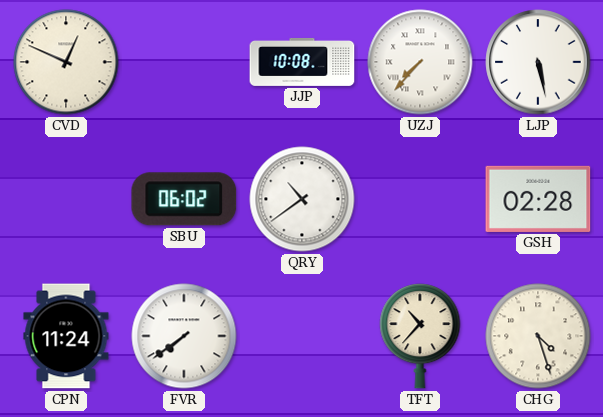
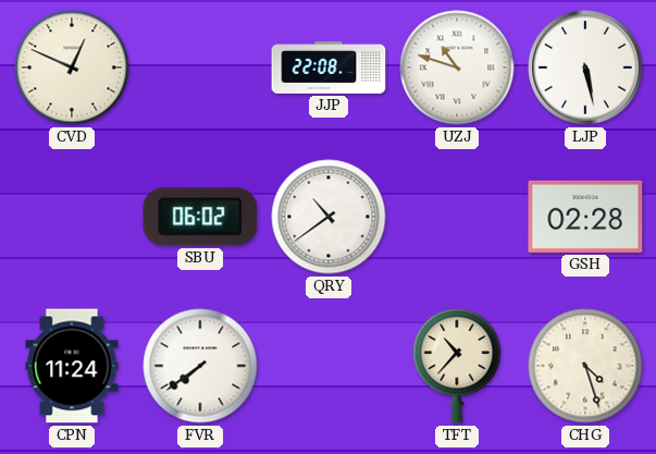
JJP: 10:08 -> 22:08 (329, 68)
UZJ: 7:37 -> 10:48 (457, 68)
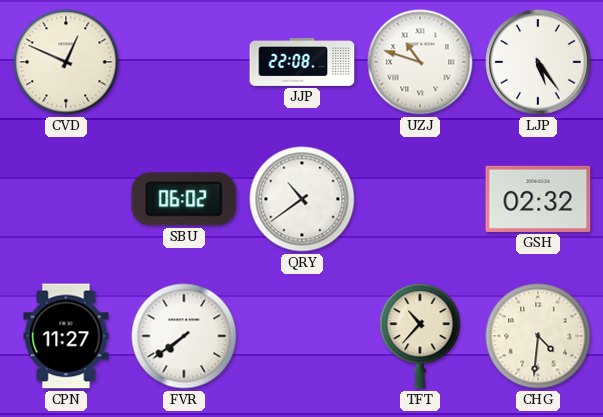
LJP: 5:28 -> 5:24 (538, 62)
GSH: 02:28 -> 02:32 (538, 199)
CPN: 11:24 -> 11:27 (66, 336)
CHG: 4:27 -> 4:31 (538, 336)
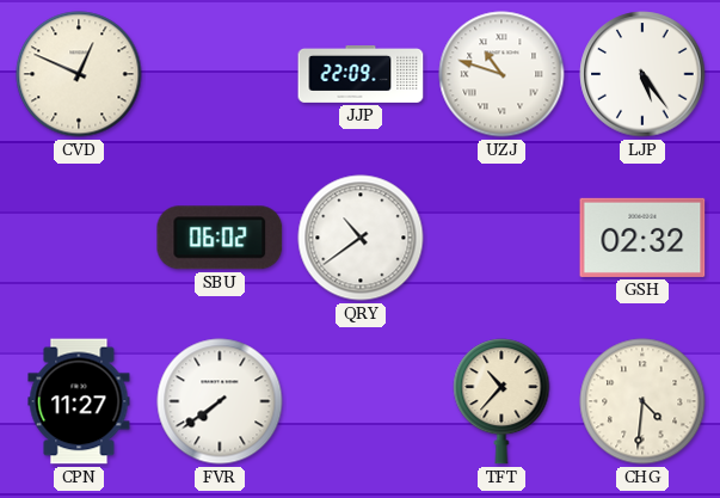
JJP: 22:08 -> 22:09 (361, 74)
